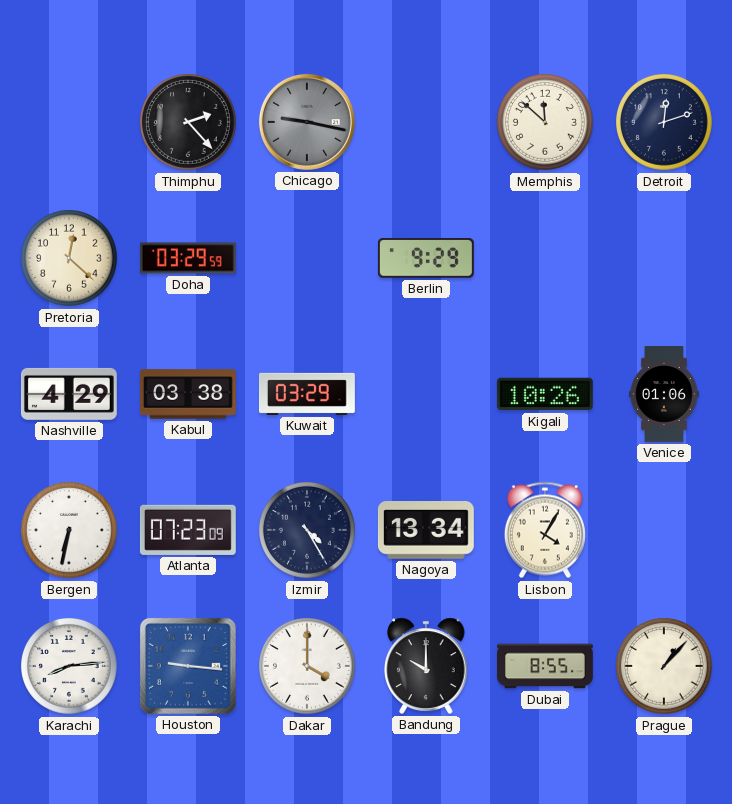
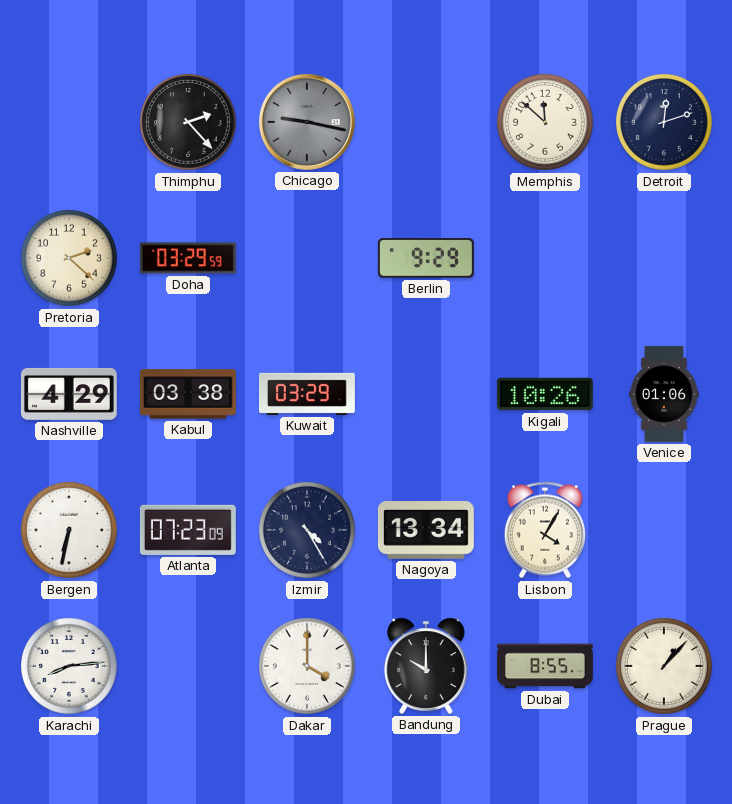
Pretoria: 12:22 -> 2:22 (70, 259)
Houston: 9:16 -> none (188, 666)
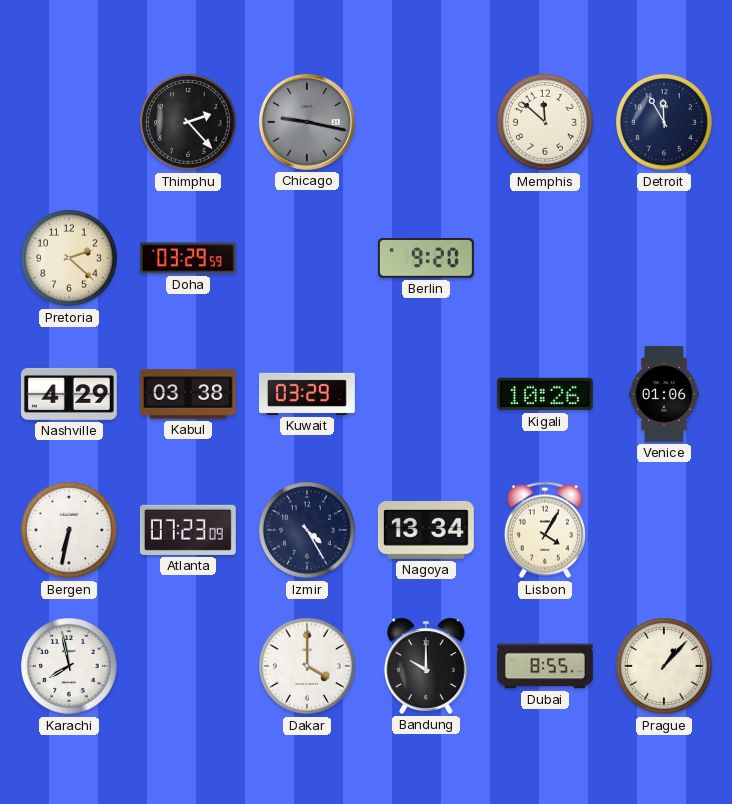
Detroit: 12:12 -> 11:55 (665, 123)
Berlin: 9:29 -> 9:20 (426, 258)
Karachi: 8:14 -> 7:58 (70, 667)
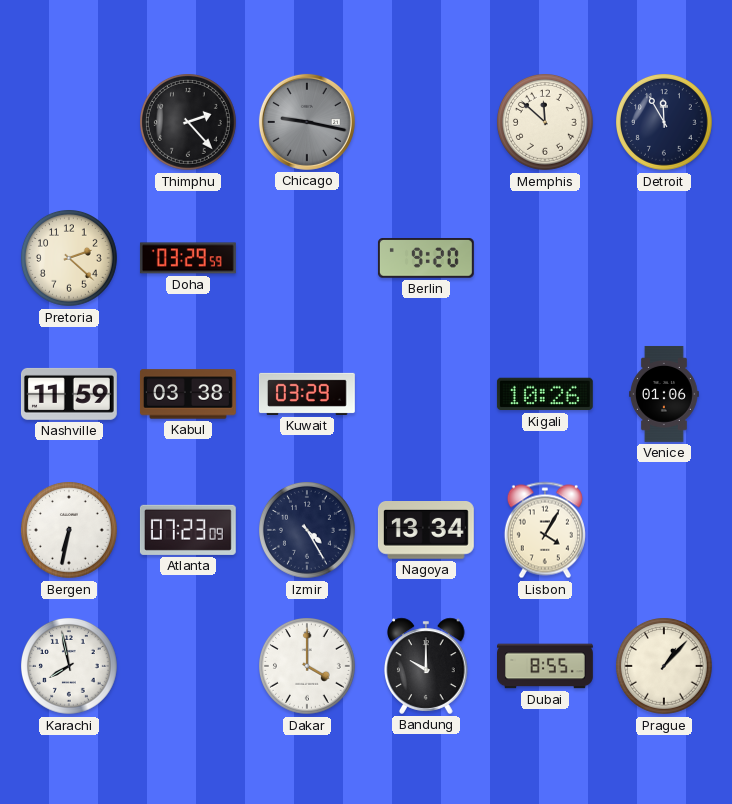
Nashville: 4:29 -> 11:59 (69, 394)
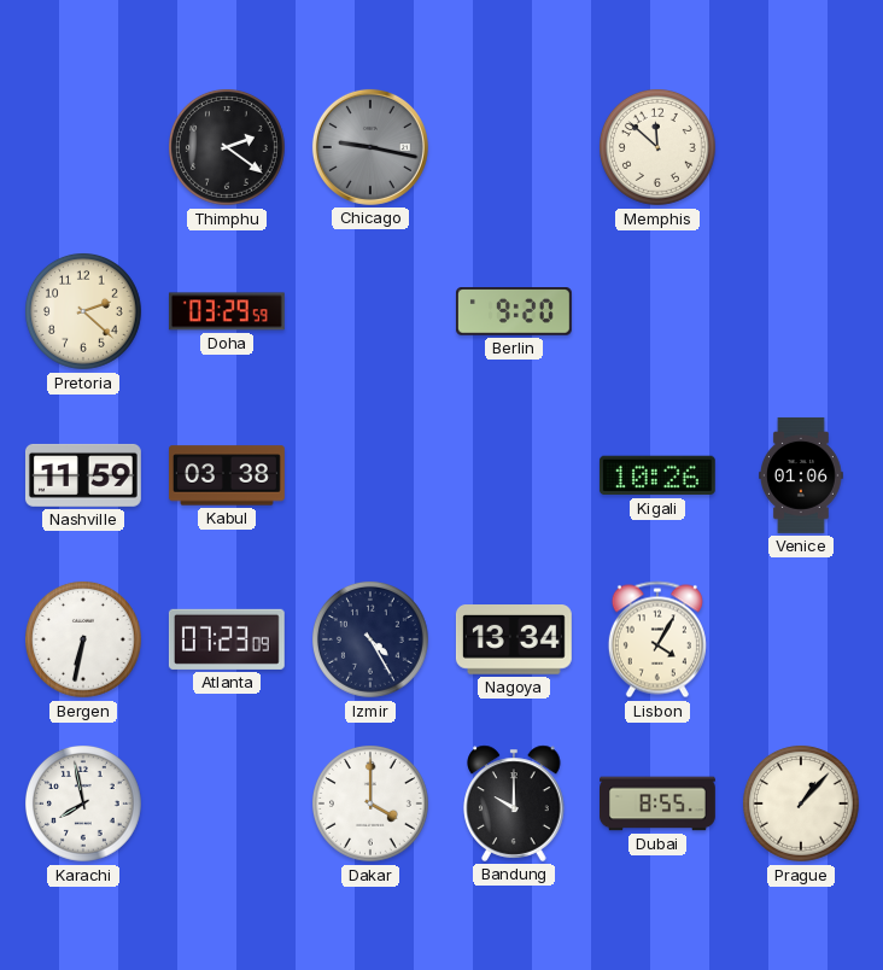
Thimphu: 2:23 -> 2:21 (228, 148)
Detroit: 11:55 -> none (665, 123)
Kuwait: 03:29 -> none (308, 394)
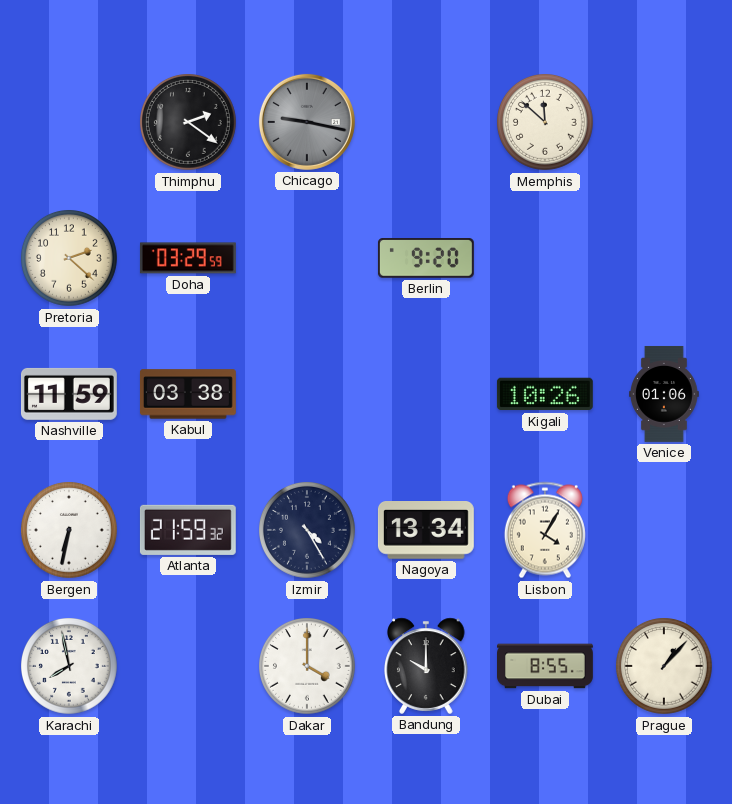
Atlanta: 07:23 -> 21:59 (188, 530)
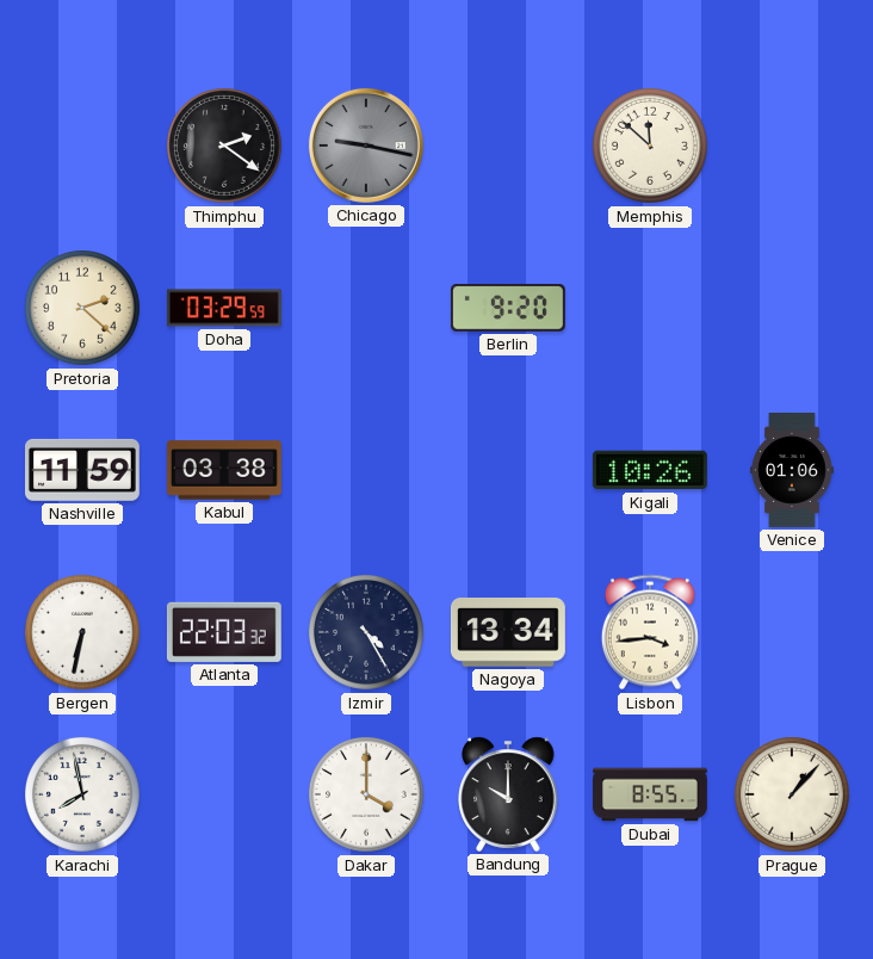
Atlanta: 21:59 -> 22:03 (224, 632)
Lisbon: 4:05 -> 3:44 (650, 632)
